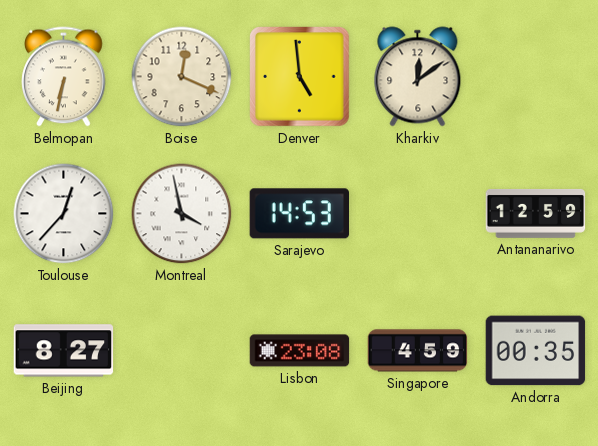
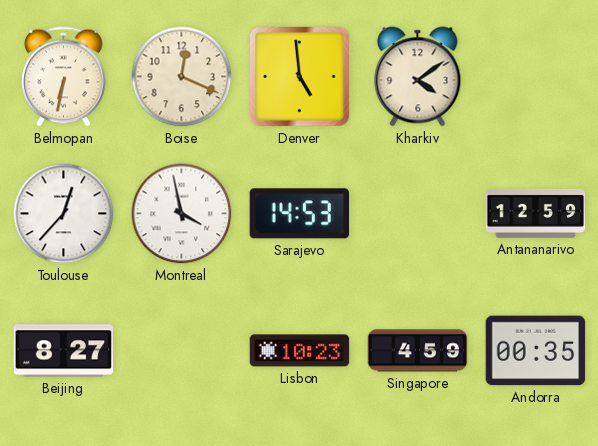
Kharkiv: 12:09 -> 4:09 (418, 77)
Lisbon: 23:08 -> 10:23 (300, 351)
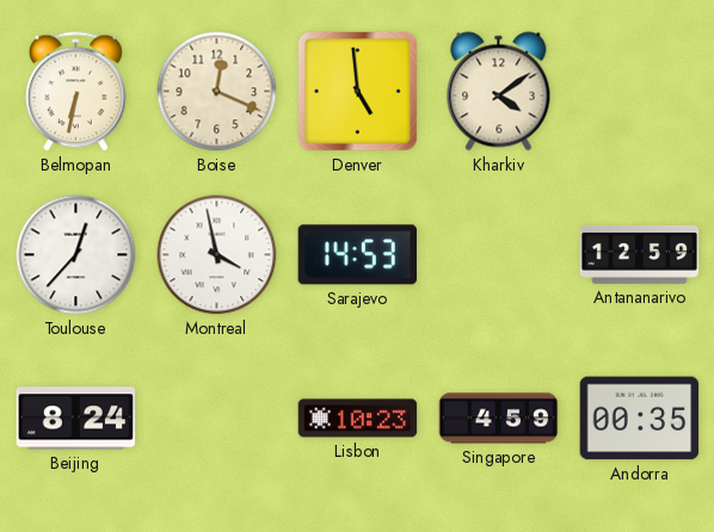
Beijing: 8:27 -> 8:24 (76, 419)
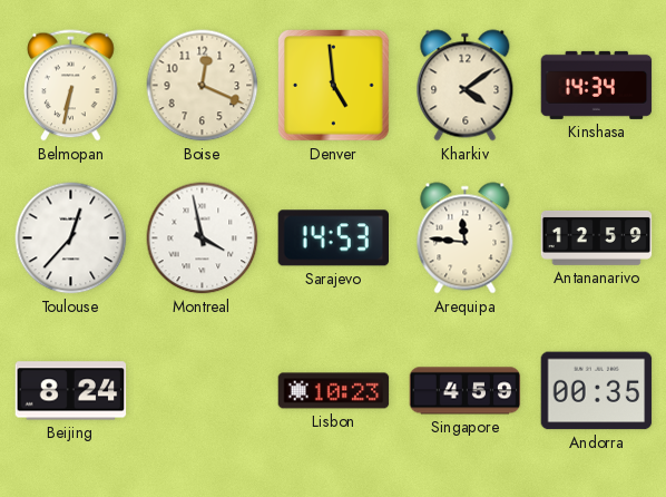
Kinshasa: none -> 14:34 (597, 85)
Arequipa: none -> 11:46 (466, 238)
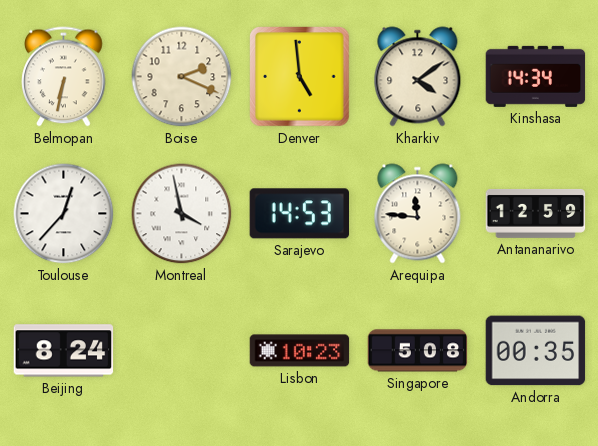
Boise: 12:19 -> 2:19 (182, 77)
Singapore: 4:59 -> 5:08 (418, 351)
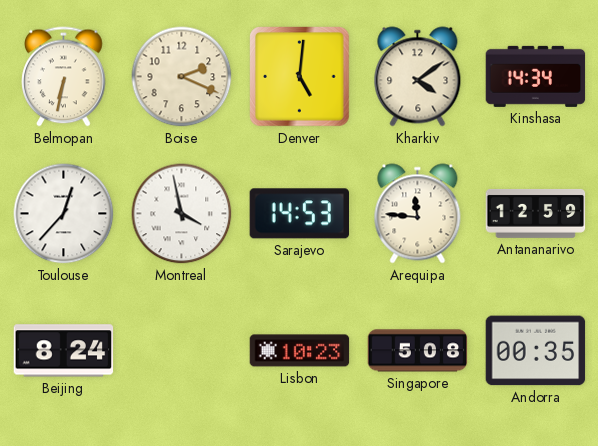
Denver: 4:59 -> 5:01 (300, 77)
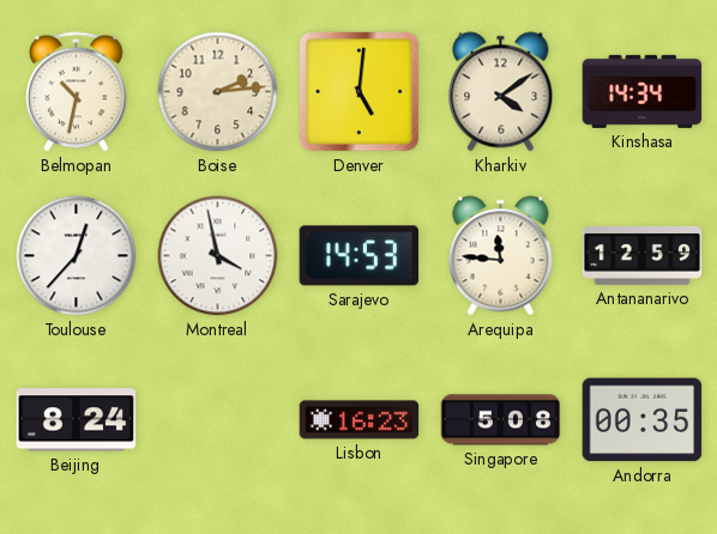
Belmopan: 6:32 -> 10:32 (77, 92)
Boise: 2:19 -> 2:14 (218, 92)
Lisbon: 10:23 -> 16:23 (360, 420)
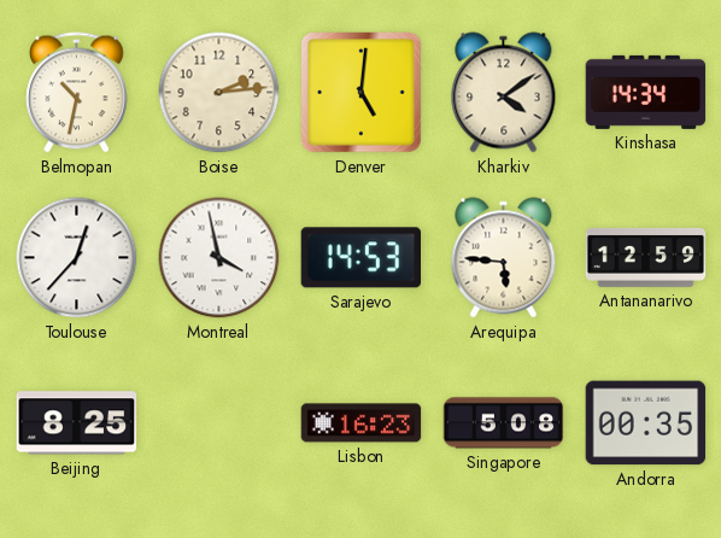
Arequipa: 11:46 -> 5:46 (504, 258)
Beijing: 8:24 -> 8:25 (77, 423)
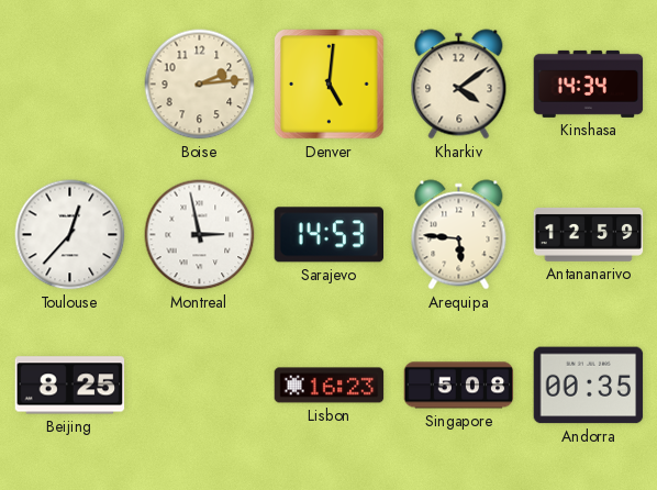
Belmopan: 10:32 -> none (77, 93)
Montreal: 3:58 -> 2:58 (200, 235)
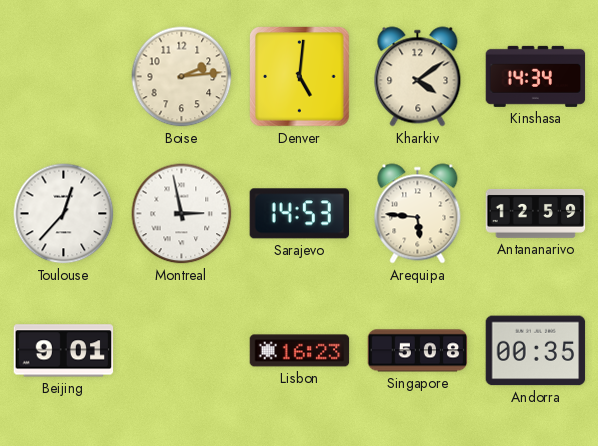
Beijing: 8:25 -> 9:01 (64, 351)
